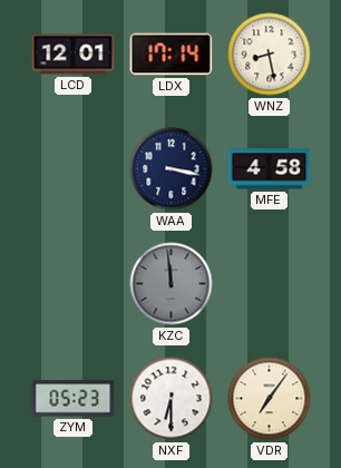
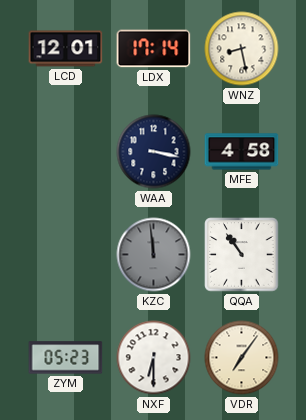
QQA: none -> 10:54 (242, 255)
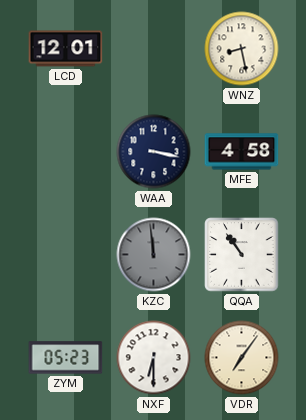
LDX: 17:14 -> none (154, 49)
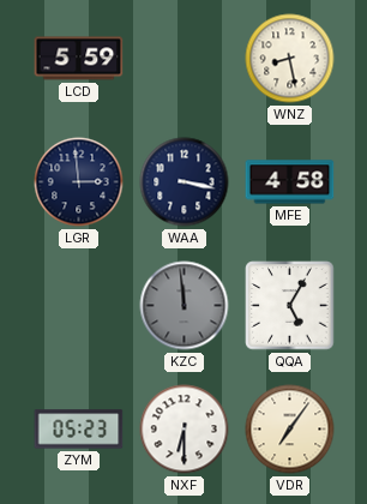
LCD: 12:01 -> 5:59 (79, 59)
LGR: none -> 2:59 (79, 182)
QQA: 10:54 -> 5:05 (290, 306)
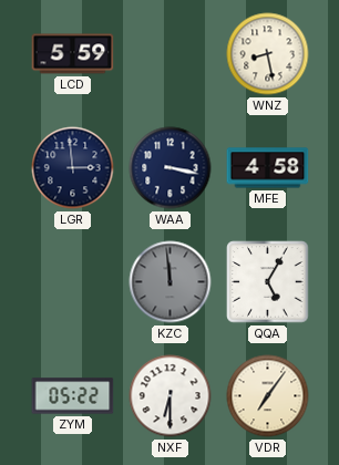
ZYM: 05:23 -> 05:22 (73, 396)
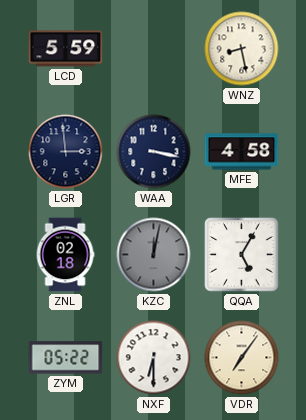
ZNL: none -> 02:18 (65, 255)
KZC: 11:59 -> 12:02 (154, 255)
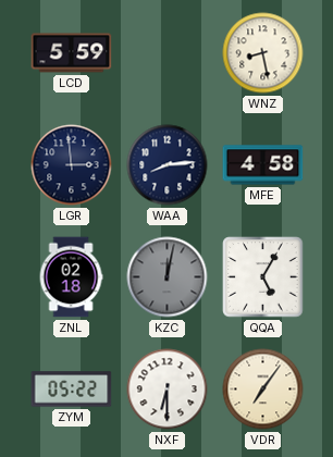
WAA: 3:17 -> 8:14 (168, 165)
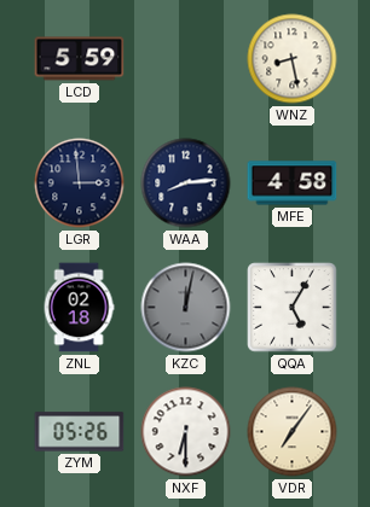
ZYM: 05:22 -> 05:26 (80, 432)
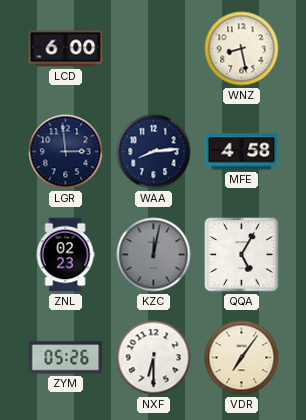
LCD: 5:59 -> 6:00 (66, 49)
ZNL: 02:18 -> 02:23 (65, 255)
